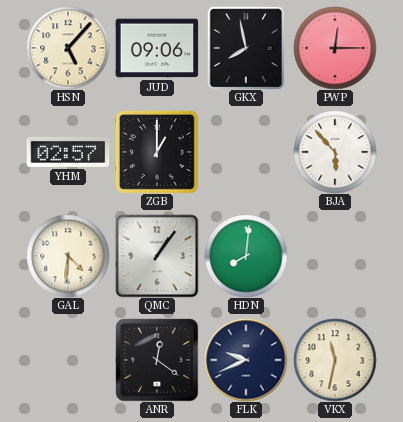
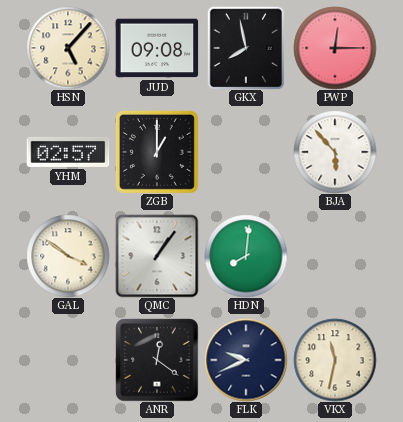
JUD: 09:06 -> 09:08 (157, 48)
GAL: 4:31 -> 3:51 (68, 256)
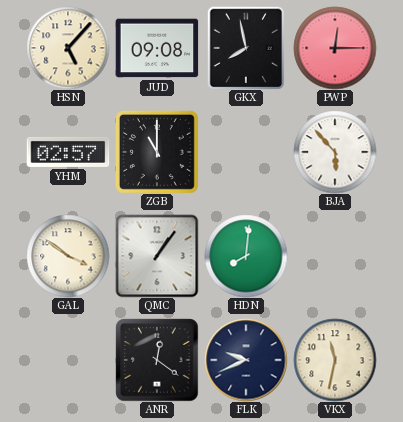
ZGB: 1:00 -> 11:00 (157, 152)
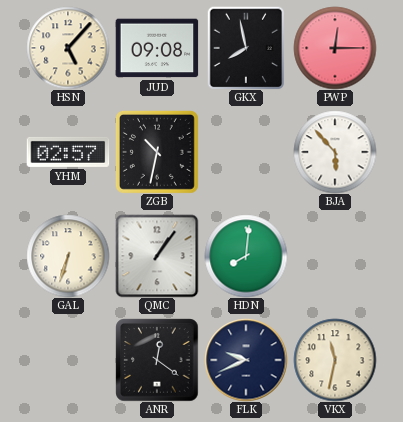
ZGB: 11:00 -> 10:32 (157, 152)
GAL: 3:51 -> 6:33 (68, 256)
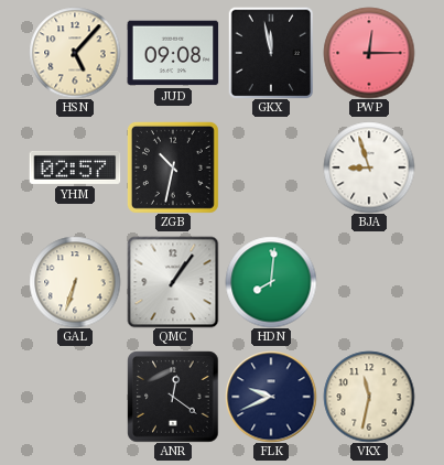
GKX: 7:58 -> 11:58 (271, 53)
BJA: 5:53 -> 8:57 (369, 167)
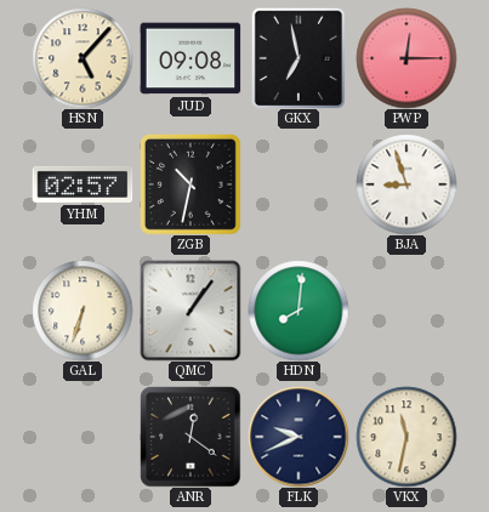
GKX: 11:58 -> 6:58 (298, 58)
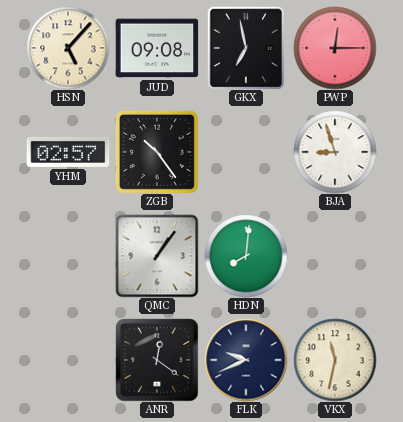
ZGB: 10:32 -> 10:24 (157, 152)
GAL: 6:33 -> none (83, 311)
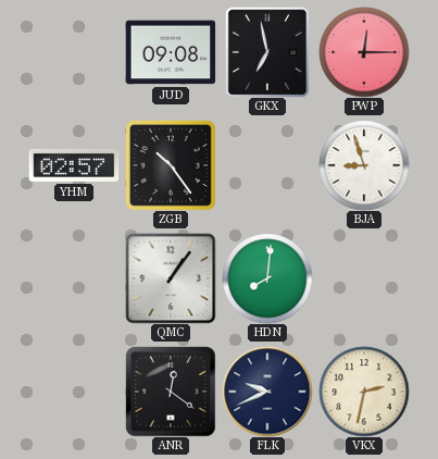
HSN: 5:07 -> none (68, 48)
VKX: 11:32 -> 2:32 (364, 392)
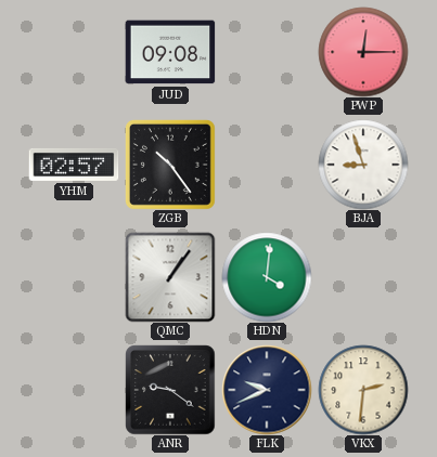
GKX: 6:58 -> none (267, 52)
HDN: 8:01 -> 4:01 (267, 277)
ANR: 12:21 -> 9:21 (170, 390)
VKX: 2:32 -> 2:31 (363, 390)
